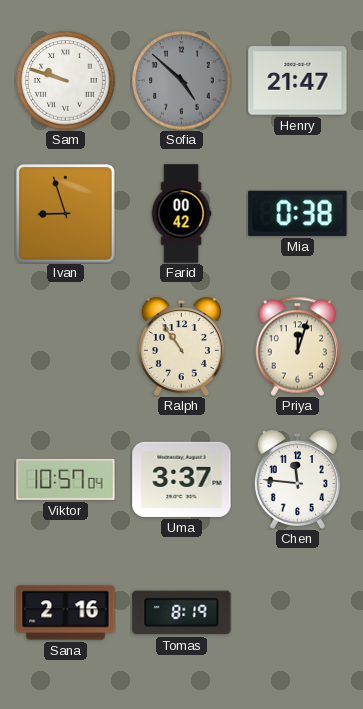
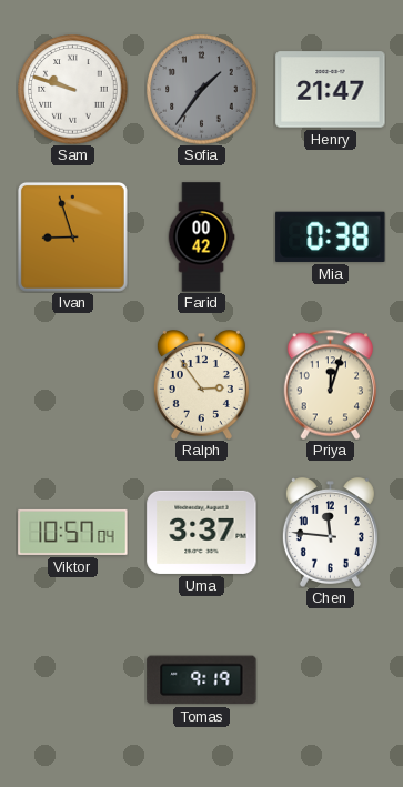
Sofia: 4:52 -> 1:36 (202, 90)
Ralph: 10:54 -> 2:54 (201, 385)
Sana: 2:16 -> none (66, 613)
Tomas: 8:19 -> 9:19 (202, 680)
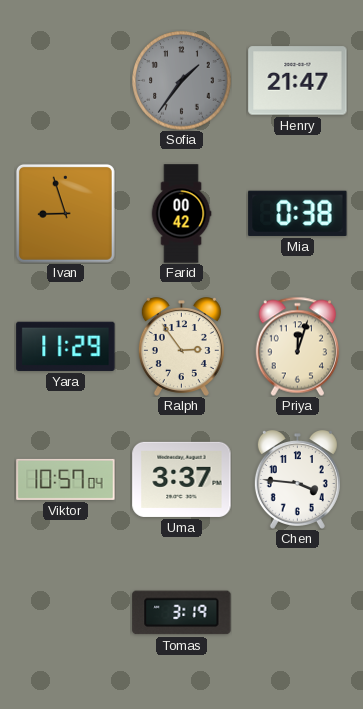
Sam: 9:48 -> none (73, 90)
Yara: none -> 11:29 (66, 346)
Chen: 11:46 -> 3:46 (297, 480)
Tomas: 9:19 -> 3:19 (182, 613)
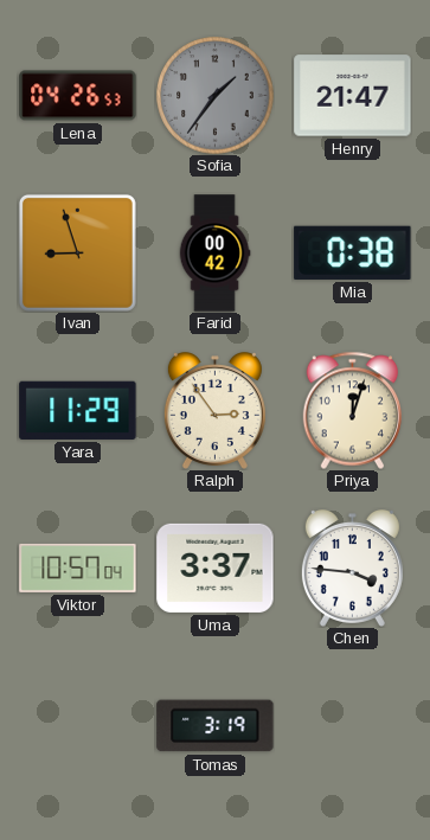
Lena: none -> 04:26 (78, 96)
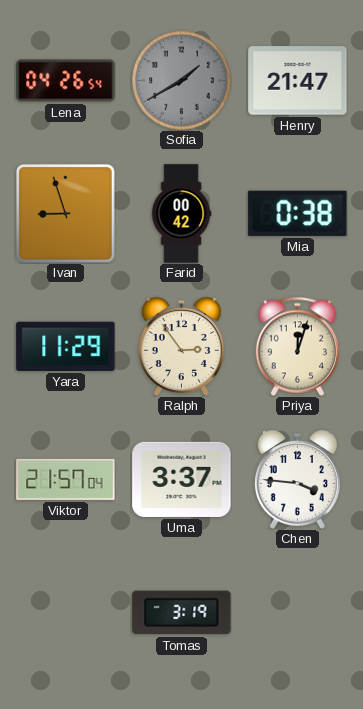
Lena: 04:26:53 -> 04:26:54 (66, 81)
Sofia: 1:36 -> 1:40 (182, 81)
Viktor: 10:57 -> 21:57 (66, 479)
